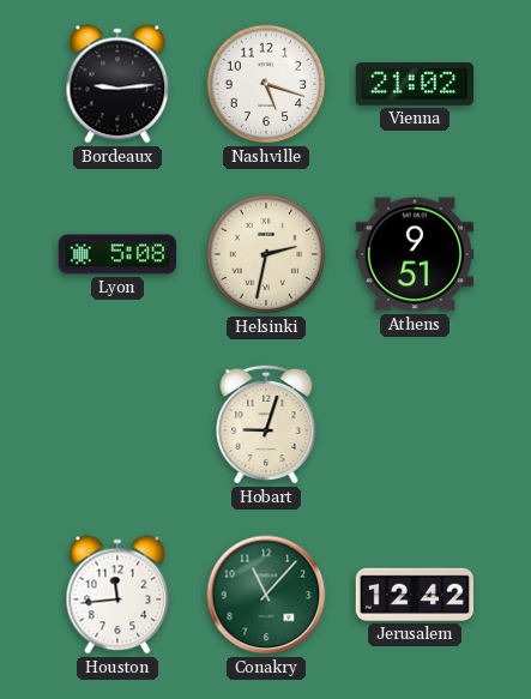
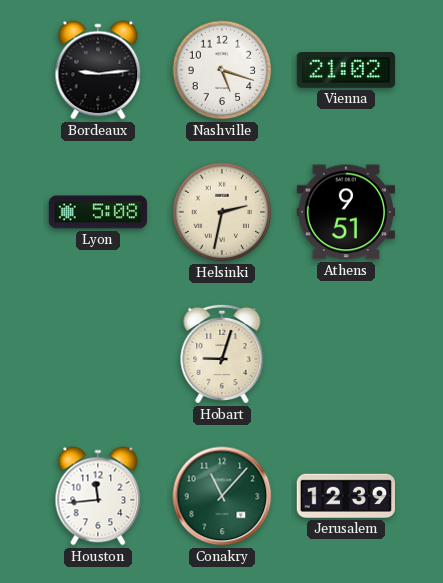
Jerusalem: 12:42 -> 12:39 (345, 496)
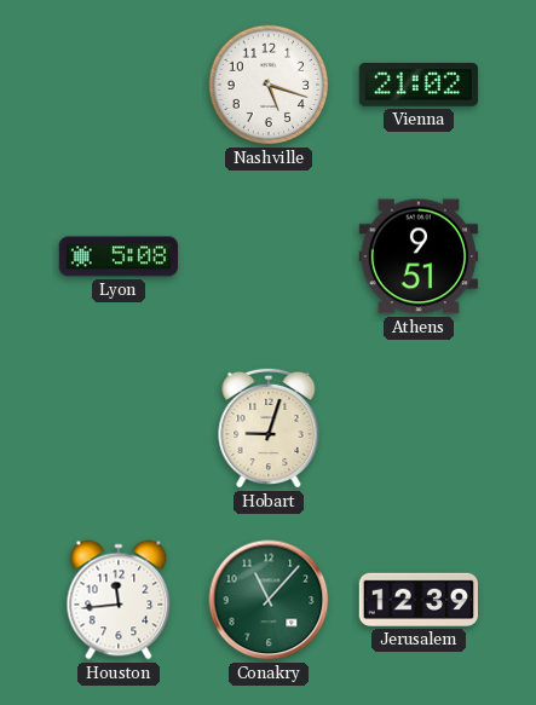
Bordeaux: 9:14 -> none (98, 70)
Helsinki: 2:32 -> none (222, 212)
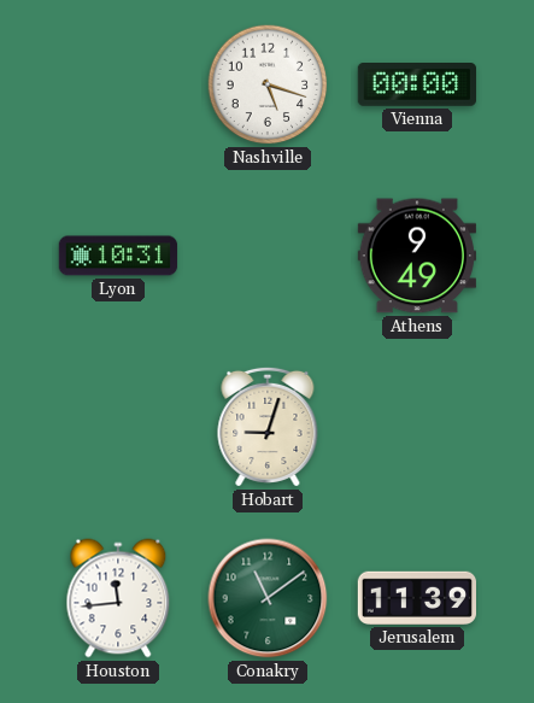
Vienna: 21:02 -> 00:00 (416, 86)
Lyon: 5:08 -> 10:31 (118, 256)
Athens: 9:51 -> 9:49 (416, 256)
Conakry: 11:07 -> 11:09 (268, 598)
Jerusalem: 12:39 -> 11:39 (416, 598)
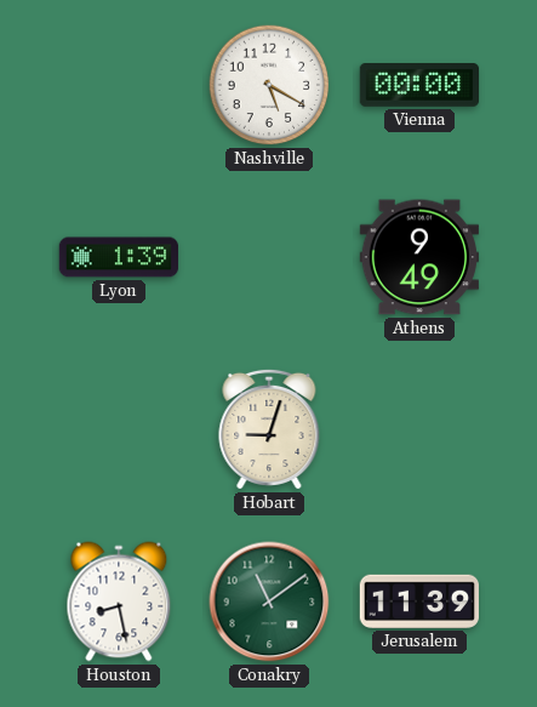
Nashville: 5:18 -> 5:20 (269, 85)
Lyon: 10:31 -> 1:39 (119, 257)
Houston: 11:44 -> 8:28 (119, 601)
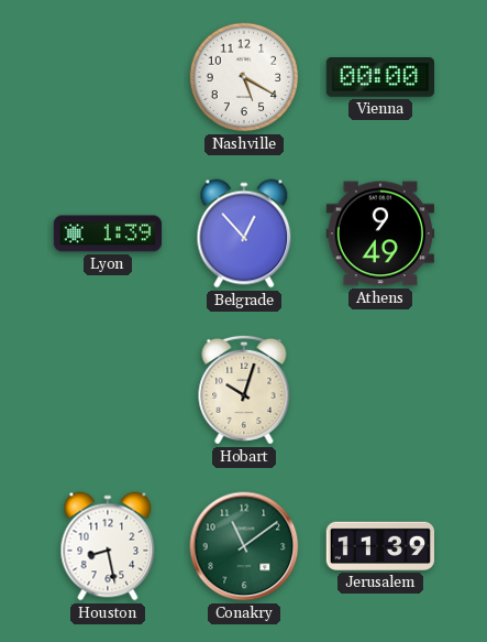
Belgrade: none -> 12:53 (244, 233)
Hobart: 9:03 -> 10:03 (244, 390)
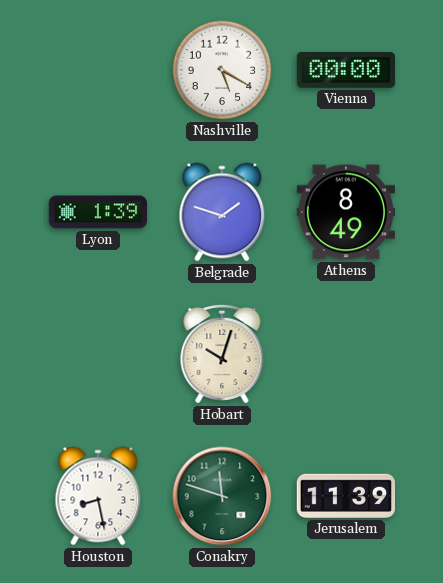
Belgrade: 12:53 -> 1:48 (222, 212)
Athens: 9:49 -> 8:49 (345, 212)
Conakry: 11:09 -> 11:48 (222, 496)
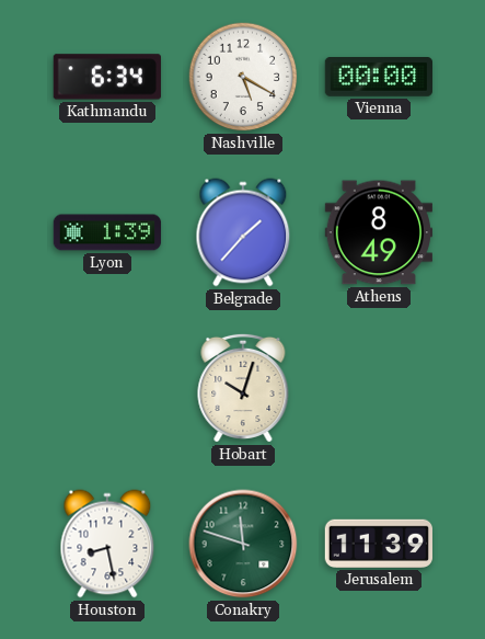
Kathmandu: none -> 6:34 (107, 77)
Belgrade: 1:48 -> 1:37 (243, 232)
